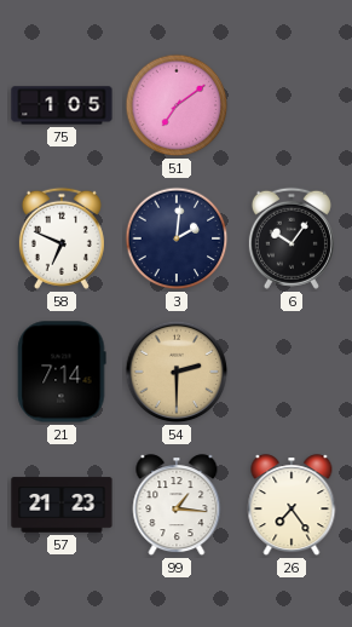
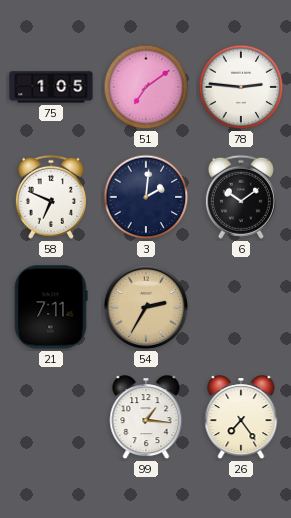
78: none -> 2:46 (241, 87)
6: 10:06 -> 10:09 (241, 197)
21: 7:14 -> 7:11 (51, 307)
54: 2:30 -> 2:35 (146, 307)
57: 21:23 -> none (62, 505)
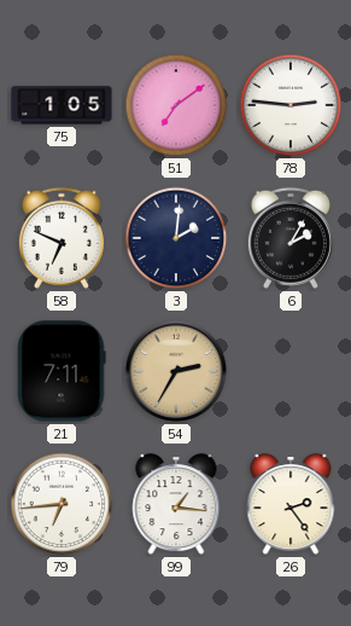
6: 10:09 -> 2:05 (291, 238)
79: none -> 6:44 (62, 504)
26: 7:24 -> 2:24 (291, 505)
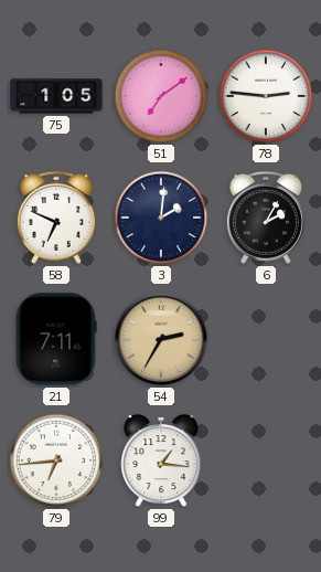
26: 2:24 -> none (291, 505)
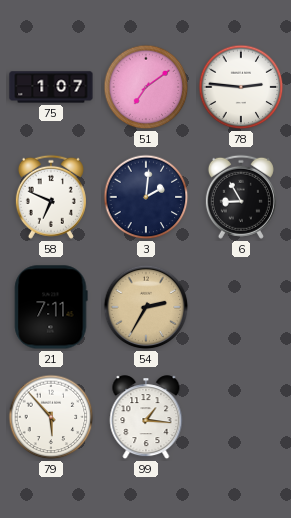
75: 1:05 -> 1:07 (51, 87)
6: 2:05 -> 8:55 (241, 197)
79: 6:44 -> 5:53 (51, 417)
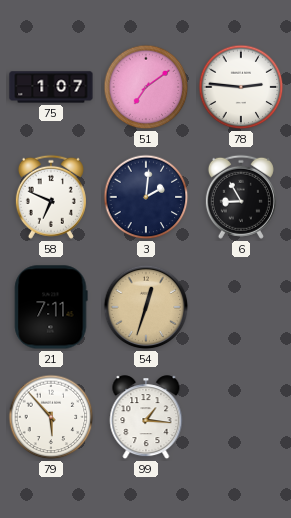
54: 2:35 -> 12:33 (146, 307)
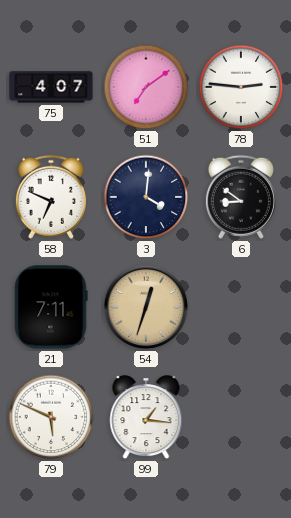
75: 1:07 -> 4:07 (51, 87)
3: 2:01 -> 4:01 (146, 197)
6: 8:55 -> 8:51 (241, 197)
79: 5:53 -> 5:49 (51, 417)
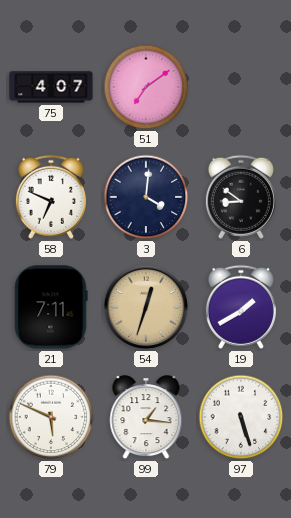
78: 2:46 -> none (241, 87)
19: none -> 1:40 (241, 307)
97: none -> 5:27 (241, 417)
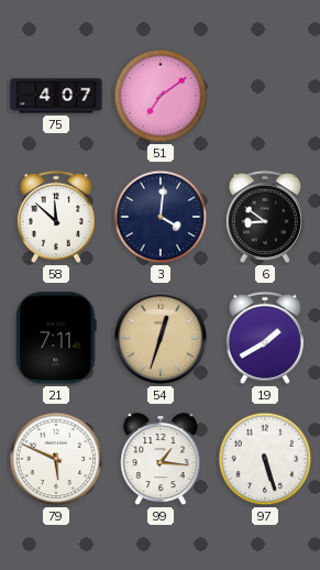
58: 6:49 -> 11:52 (56, 217)
